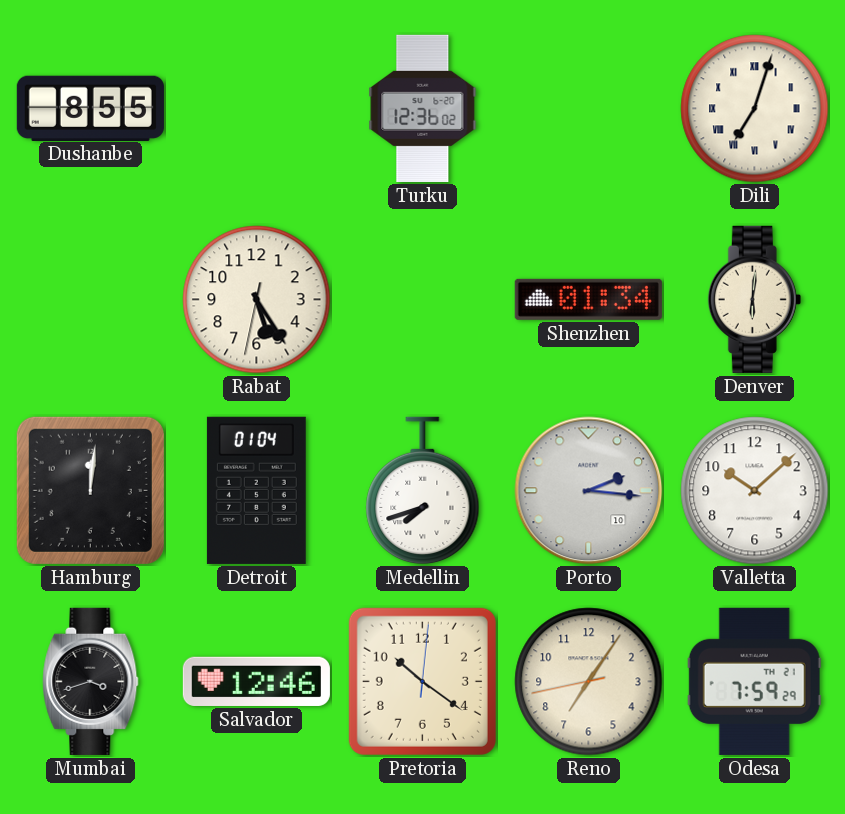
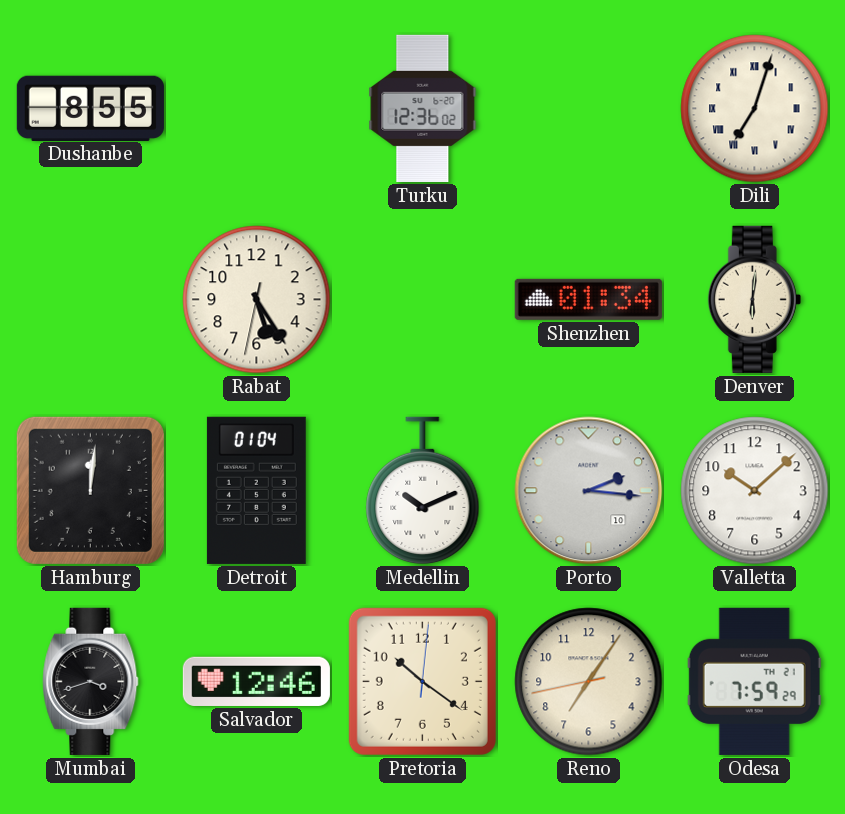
Medellin: 7:42 -> 10:11 (423, 491)
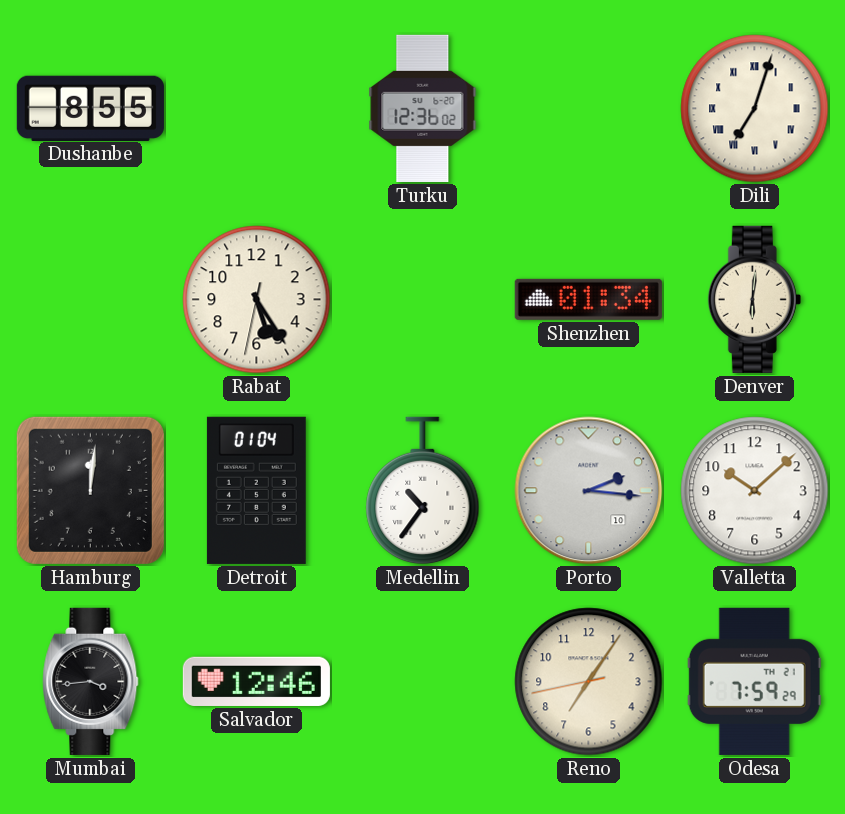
Medellin: 10:11 -> 10:36 (423, 491)
Mumbai: 3:42 -> 3:44 (91, 681)
Pretoria: 10:21 -> none (422, 681)
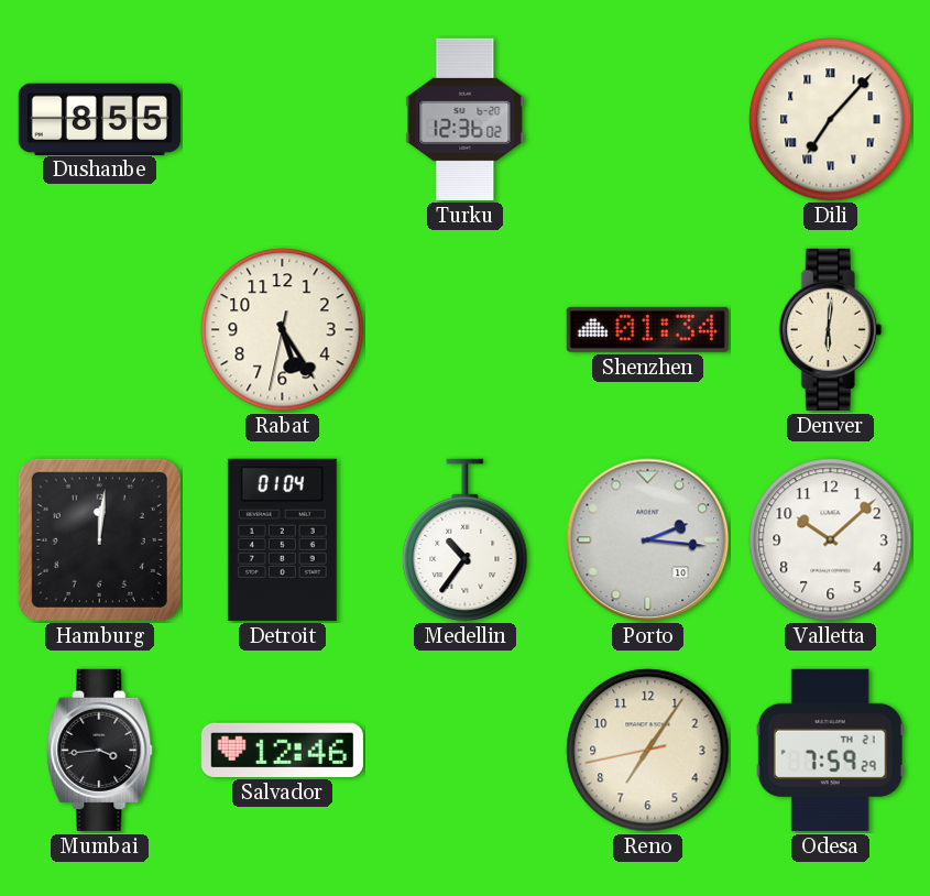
Dili: 7:03 -> 7:07 (831, 120)
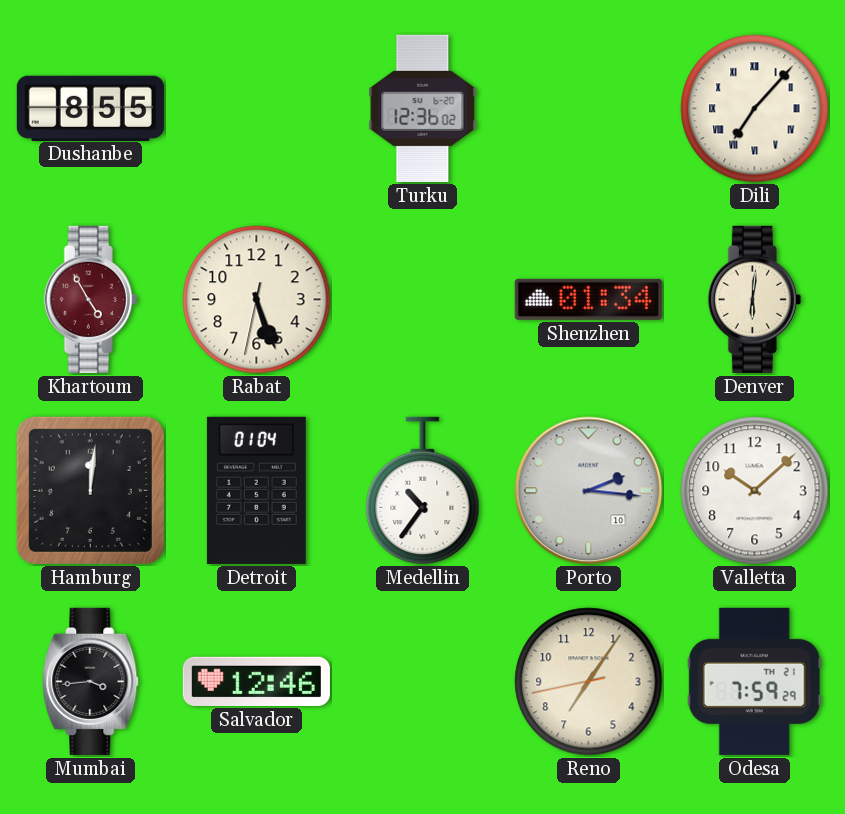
Khartoum: none -> 4:55 (90, 299)
Rabat: 5:24 -> 5:26 (257, 300)
